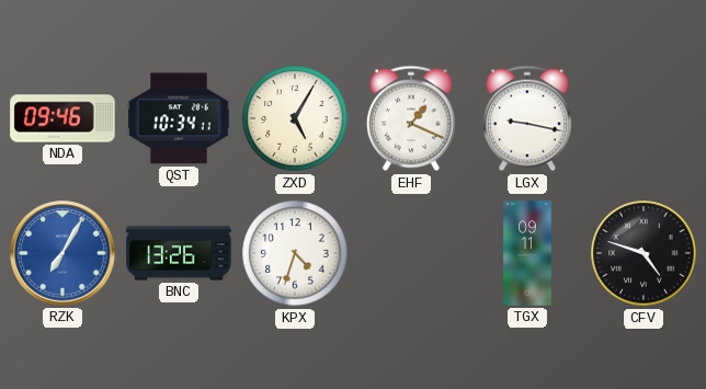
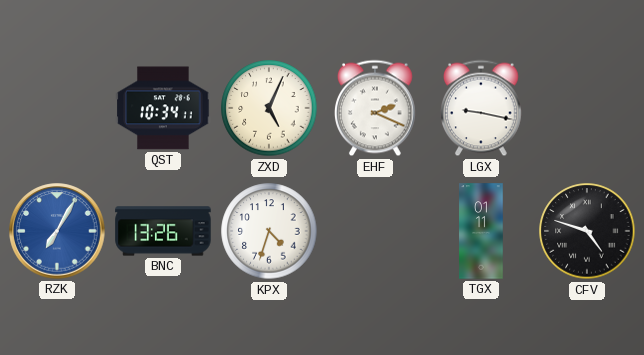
NDA: 09:46 -> none (62, 118)
ZXD: 5:05 -> 5:04 (269, 108)
EHF: 1:19 -> 2:19 (375, 108)
TGX: 09:11 -> 01:11 (481, 231)
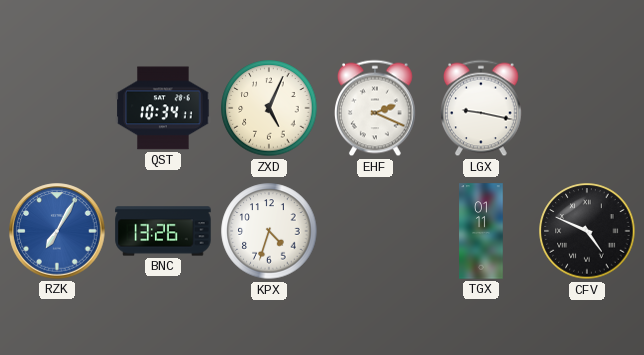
CFV: 4:48 -> 4:49 (587, 231)
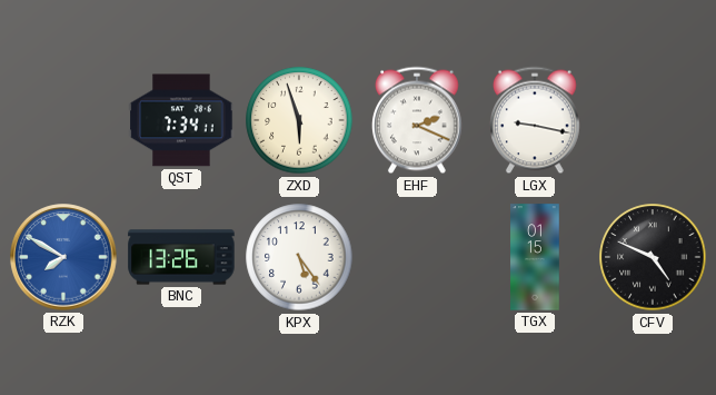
QST: 10:34 -> 7:34 (181, 120)
ZXD: 5:04 -> 5:57 (299, 120)
RZK: 7:05 -> 7:50 (63, 257)
KPX: 4:33 -> 5:24 (299, 257)
TGX: 01:11 -> 01:15 (535, 257)
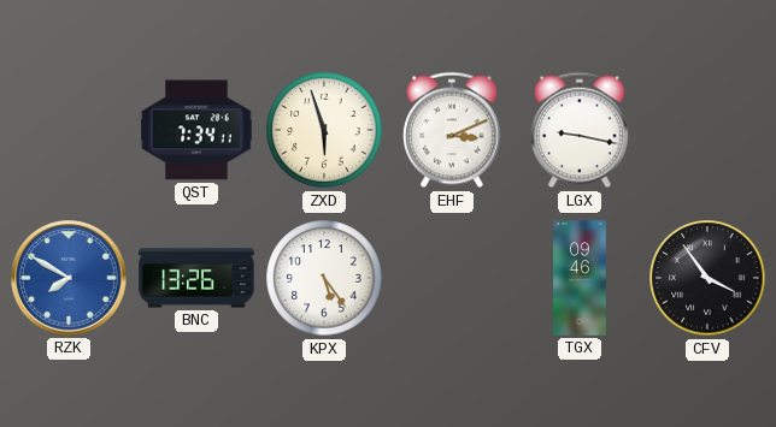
EHF: 2:19 -> 3:11 (452, 130)
TGX: 01:15 -> 09:46 (580, 278)
CFV: 4:49 -> 3:54 (707, 278)
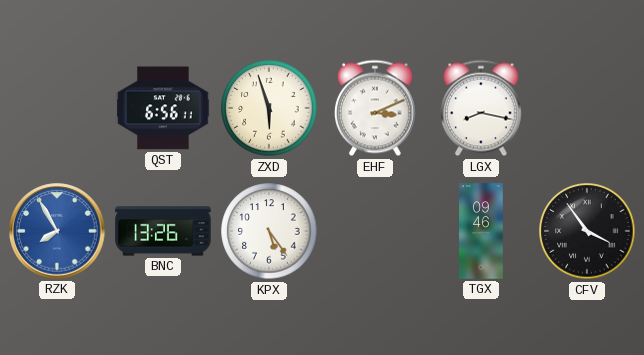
QST: 7:34 -> 6:56 (163, 108)
LGX: 9:17 -> 8:17 (481, 108)
RZK: 7:50 -> 7:55 (57, 231)
